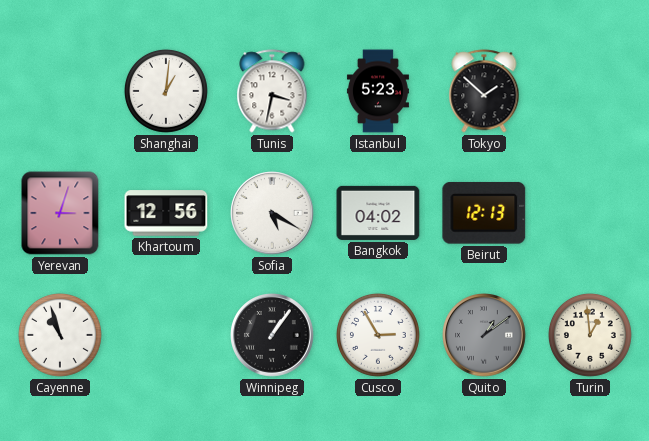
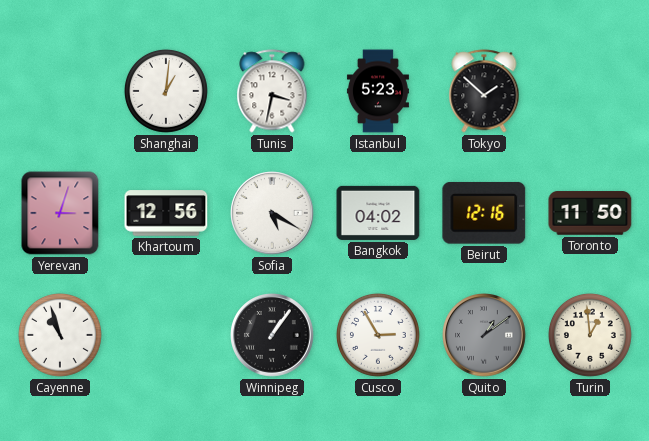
Beirut: 12:13 -> 12:16 (484, 213)
Toronto: none -> 11:50 (590, 213)
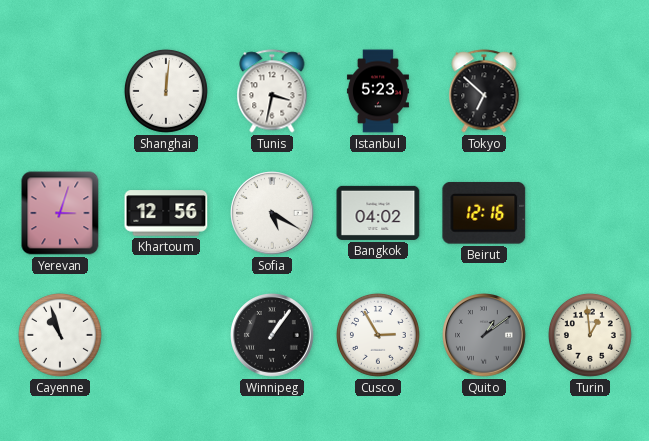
Shanghai: 1:01 -> 12:01 (166, 91)
Tokyo: 1:52 -> 6:52 (484, 91)
Toronto: 11:50 -> none (590, 213)
